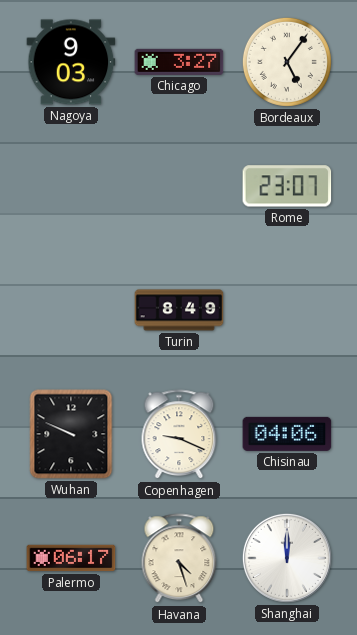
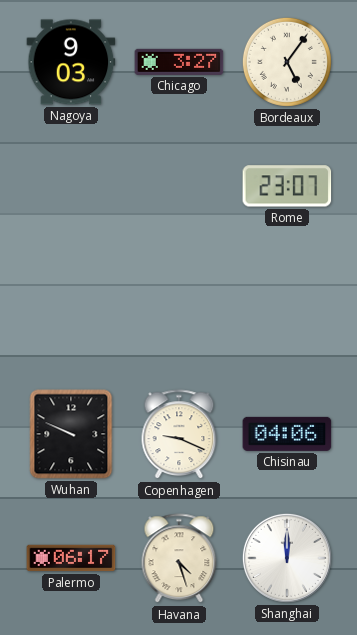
Turin: 8:49 -> none (179, 310)
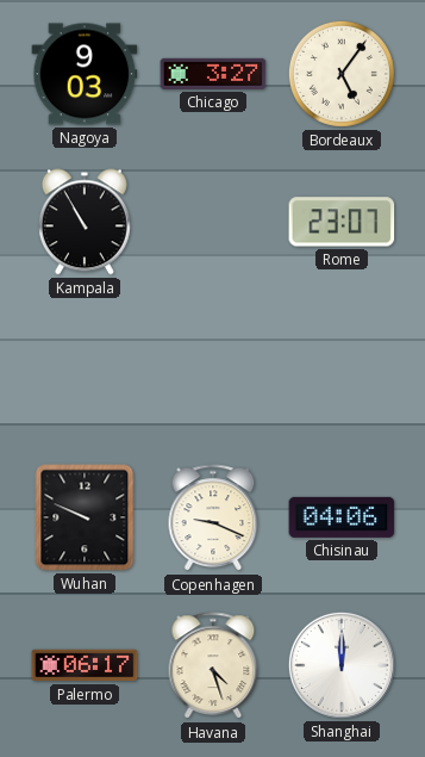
Kampala: none -> 10:55 (85, 222)
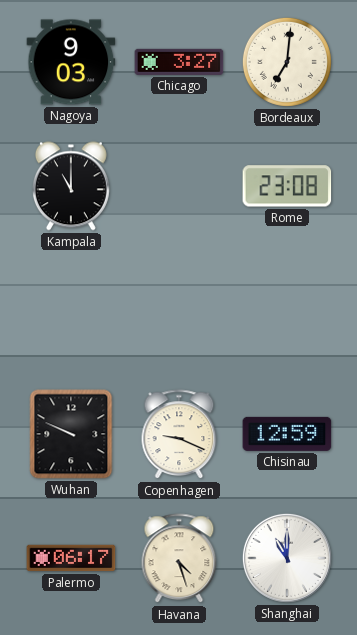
Bordeaux: 5:06 -> 7:01 (287, 62)
Kampala: 10:55 -> 11:00 (71, 186)
Rome: 23:07 -> 23:08 (287, 186)
Chisinau: 04:06 -> 12:59 (287, 434)
Shanghai: 12:00 -> 11:00 (287, 558)
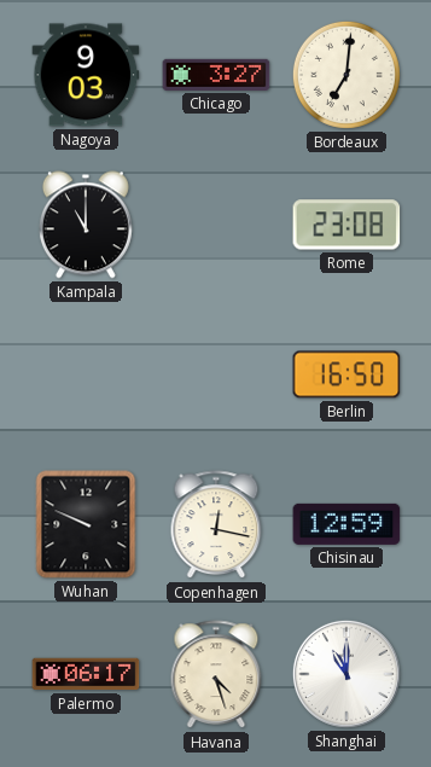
Berlin: none -> 16:50 (346, 374)
Copenhagen: 9:19 -> 12:17 (216, 525)
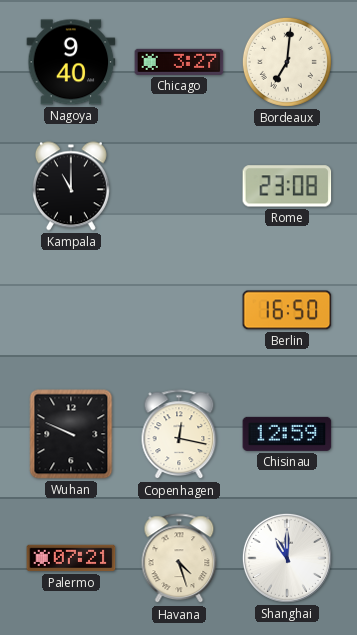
Nagoya: 9:03 -> 9:40 (71, 62)
Palermo: 06:17 -> 07:21 (71, 558)
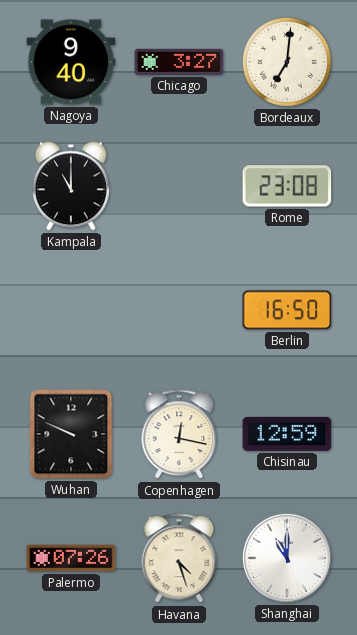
Palermo: 07:21 -> 07:26 (71, 558)
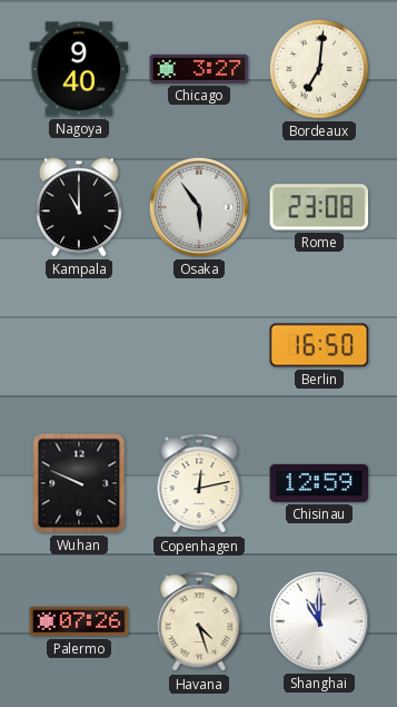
Osaka: none -> 5:54 (199, 207)
Copenhagen: 12:17 -> 12:13 (199, 484)
